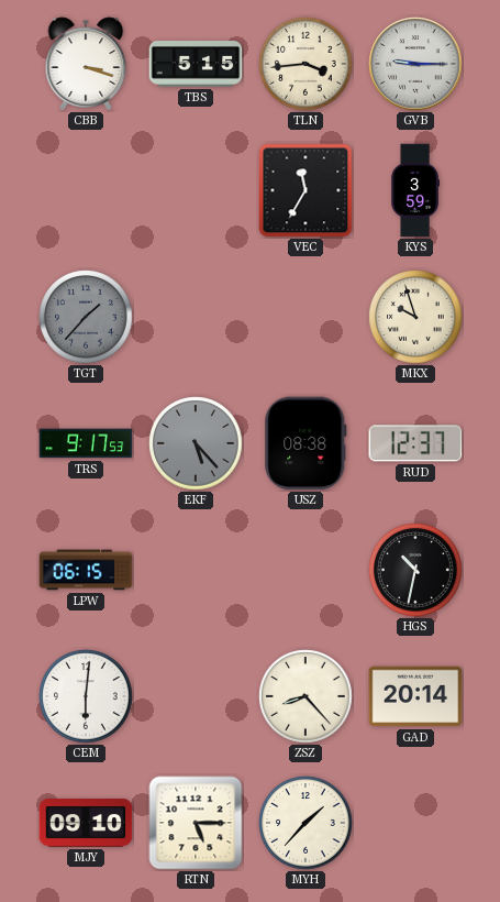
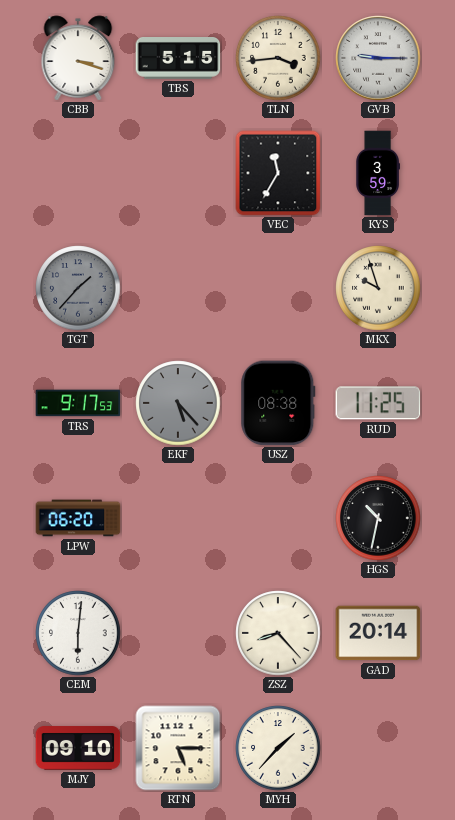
RUD: 12:37 -> 11:25 (378, 403)
LPW: 06:15 -> 06:20 (78, 518)
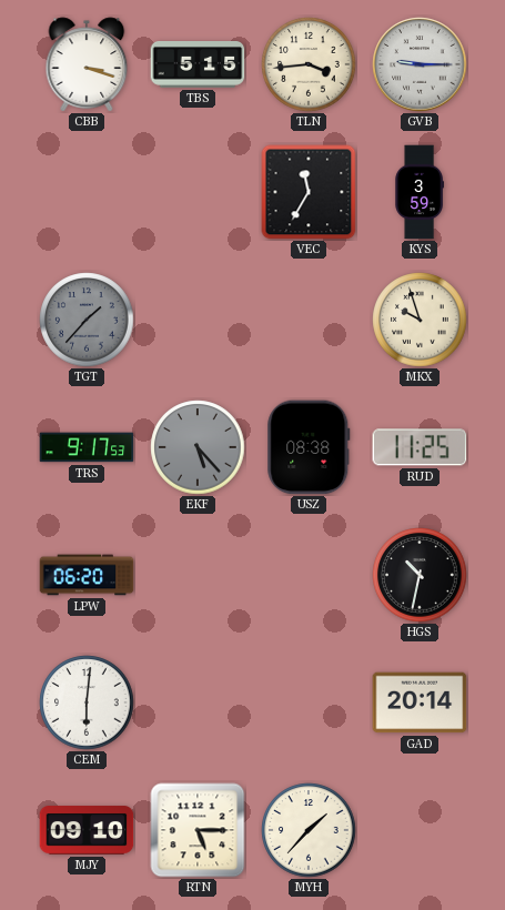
ZSZ: 8:23 -> none (278, 633)
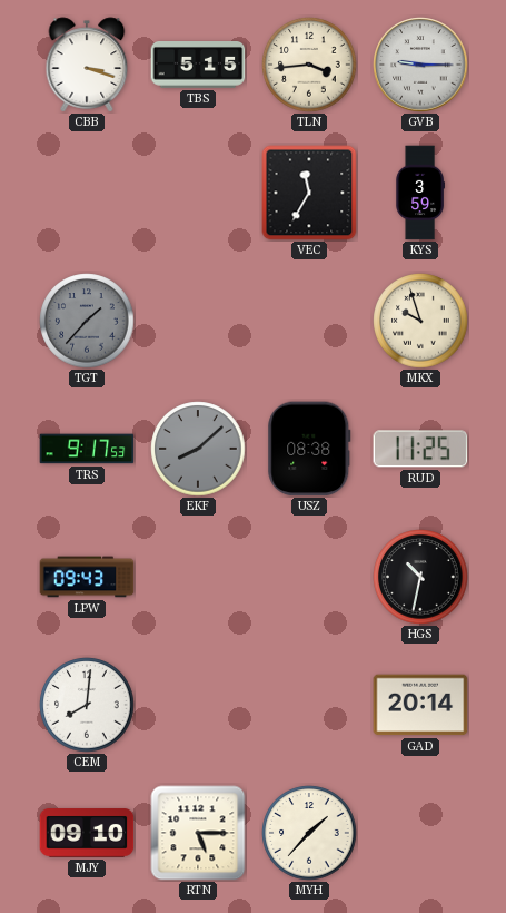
EKF: 5:23 -> 8:08 (198, 449)
LPW: 06:20 -> 09:43 (87, 577)
CEM: 6:01 -> 8:01 (87, 705)
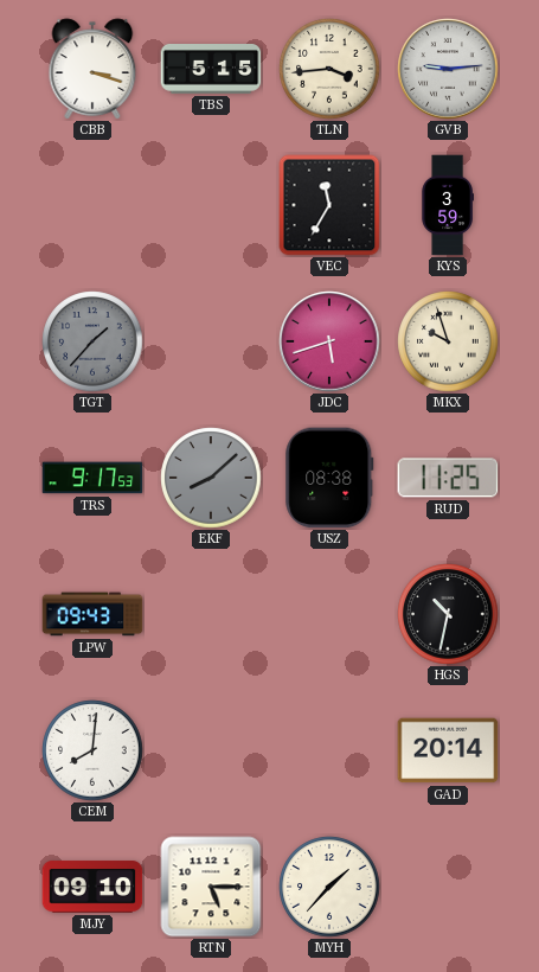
GVB: 9:15 -> 9:14 (448, 69)
JDC: none -> 5:42 (329, 341)
